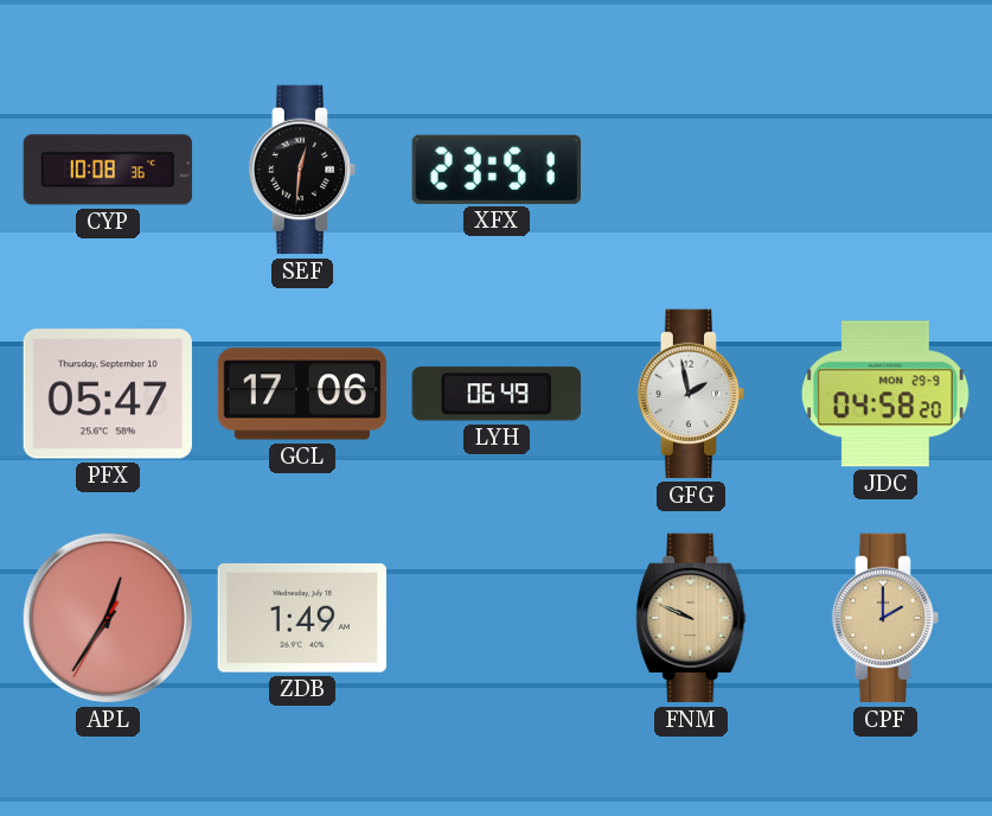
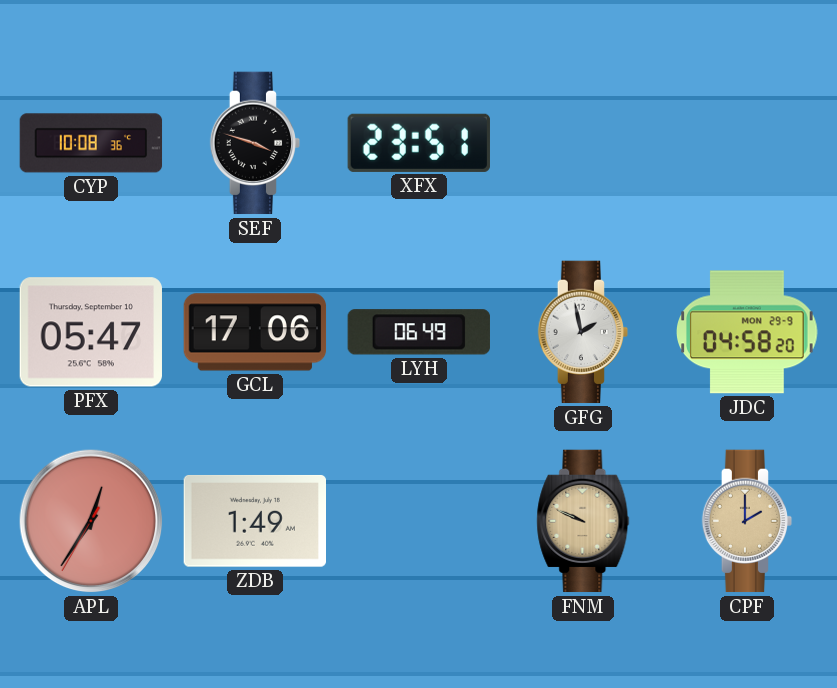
SEF: 12:31 -> 3:48 (255, 143)
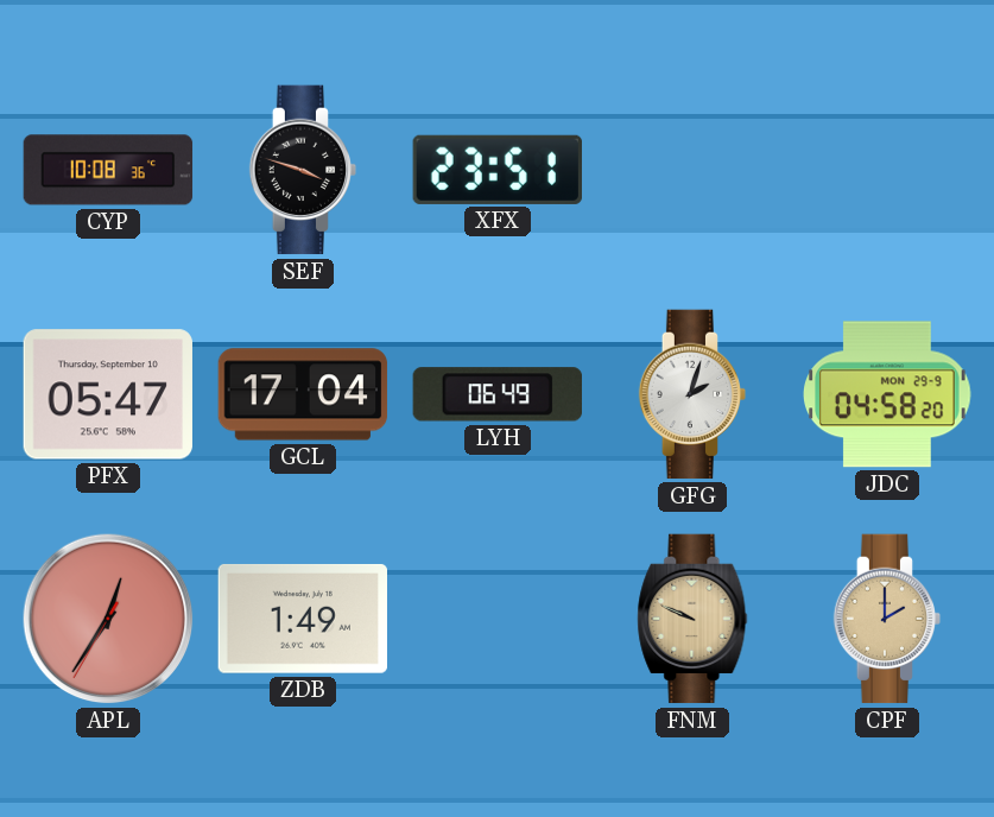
GCL: 17:06 -> 17:04 (303, 394)
GFG: 1:58 -> 2:03 (692, 394)
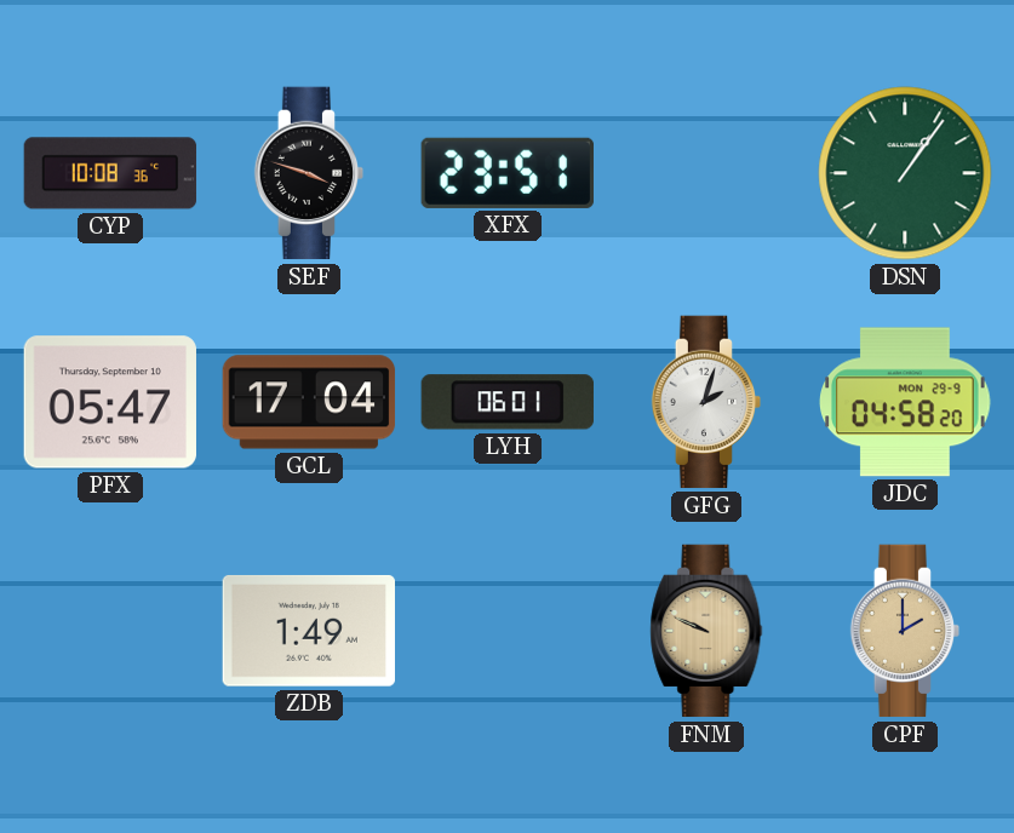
DSN: none -> 1:06 (905, 173)
LYH: 06:49 -> 06:01 (508, 402)
APL: 12:35 -> none (108, 619)
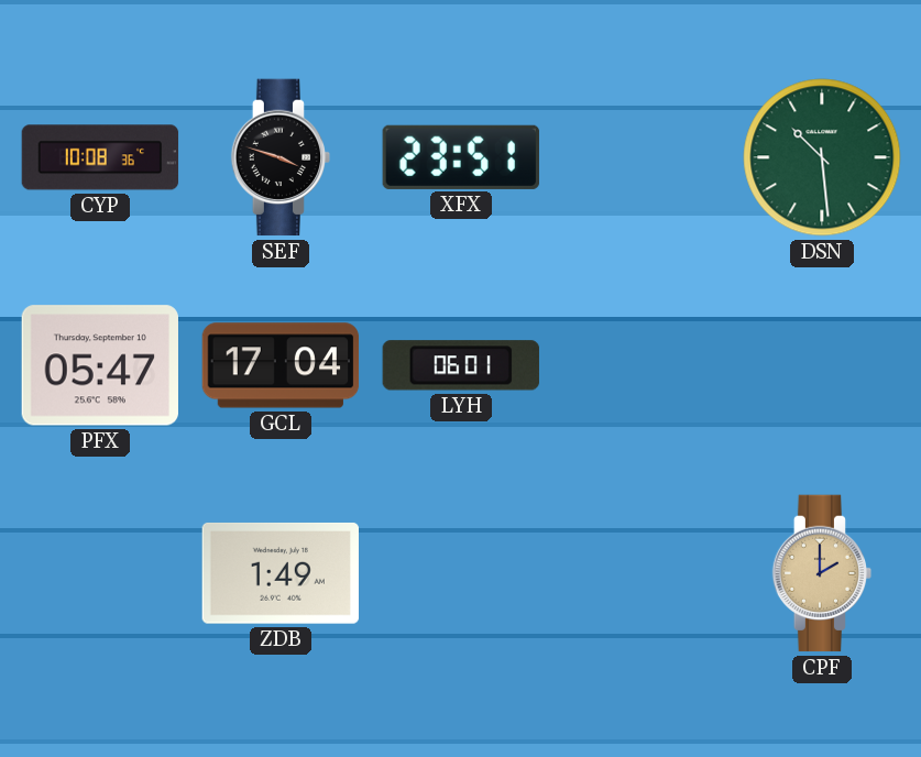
DSN: 1:06 -> 10:29 (822, 157)
GFG: 2:03 -> none (706, 402)
JDC: 04:58 -> none (905, 402)
FNM: 9:49 -> none (706, 631)
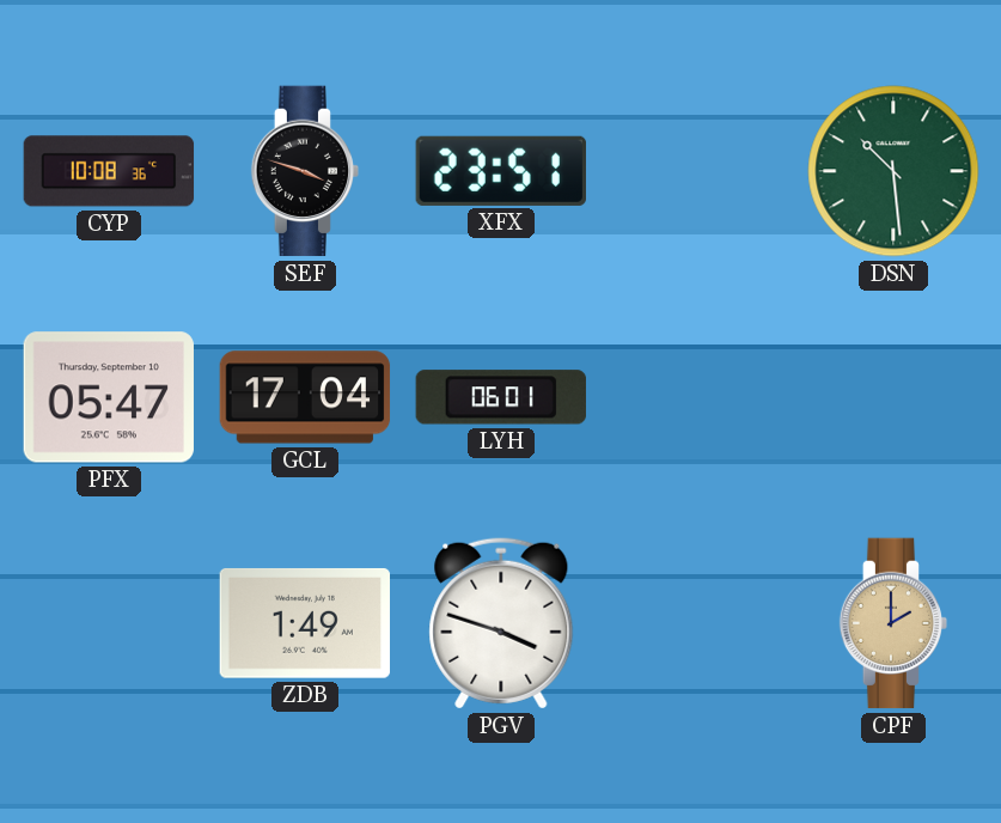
PGV: none -> 3:48 (501, 623)
